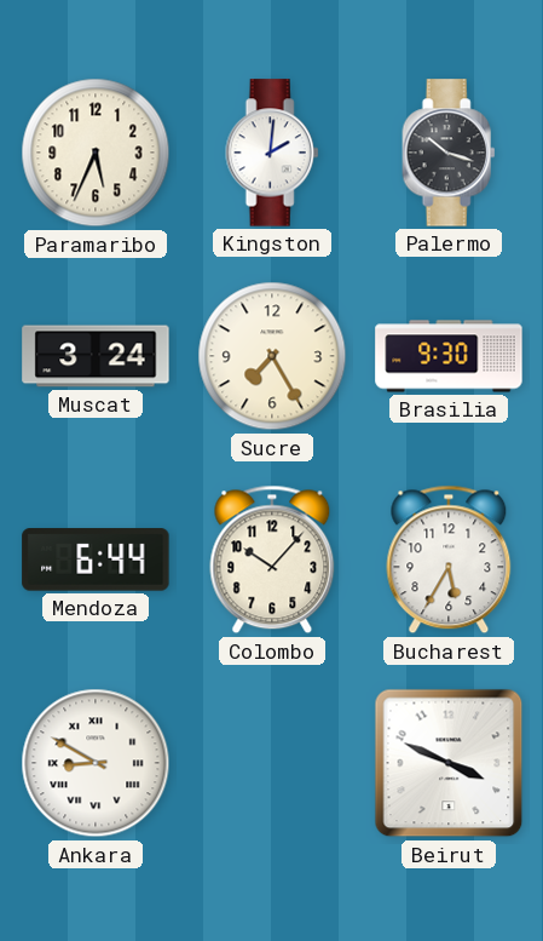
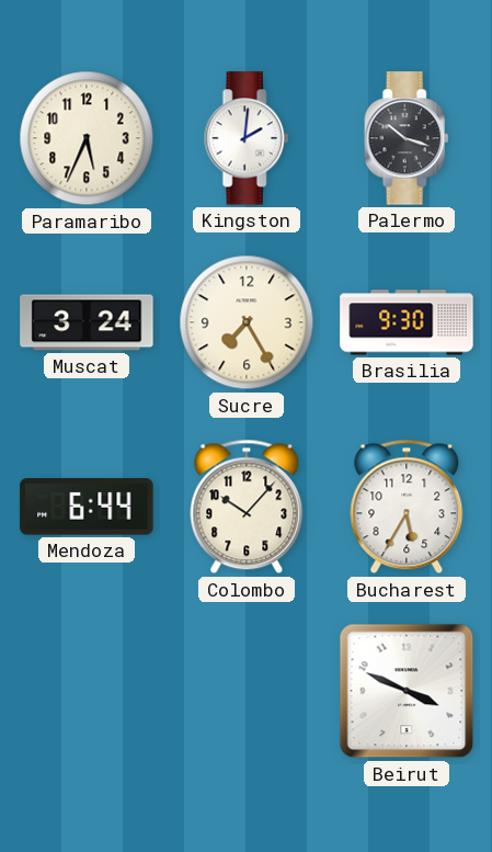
Ankara: 8:50 -> none (96, 763)
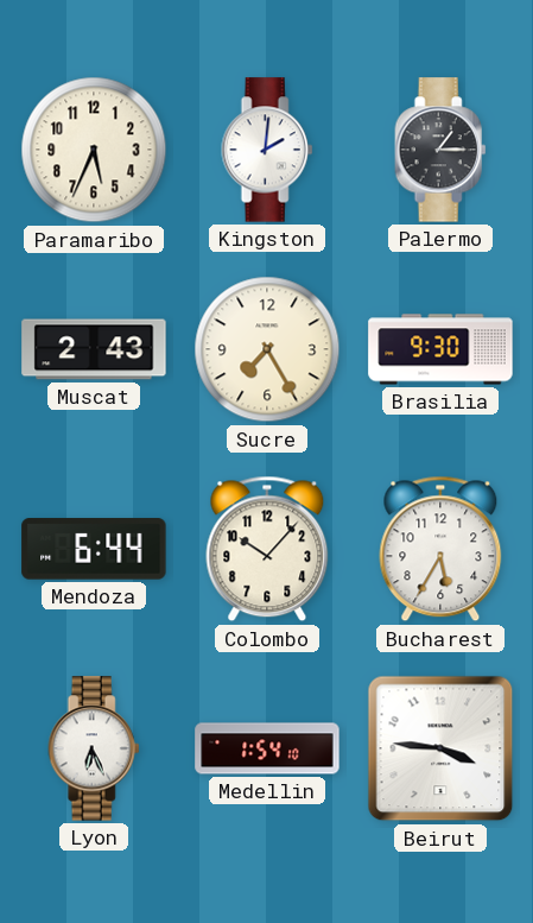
Palermo: 10:18 -> 1:15 (440, 150)
Muscat: 3:24 -> 2:43 (94, 349)
Lyon: none -> 6:26 (94, 748)
Medellin: none -> 1:54 (267, 748)
Beirut: 3:49 -> 3:46 (440, 748)
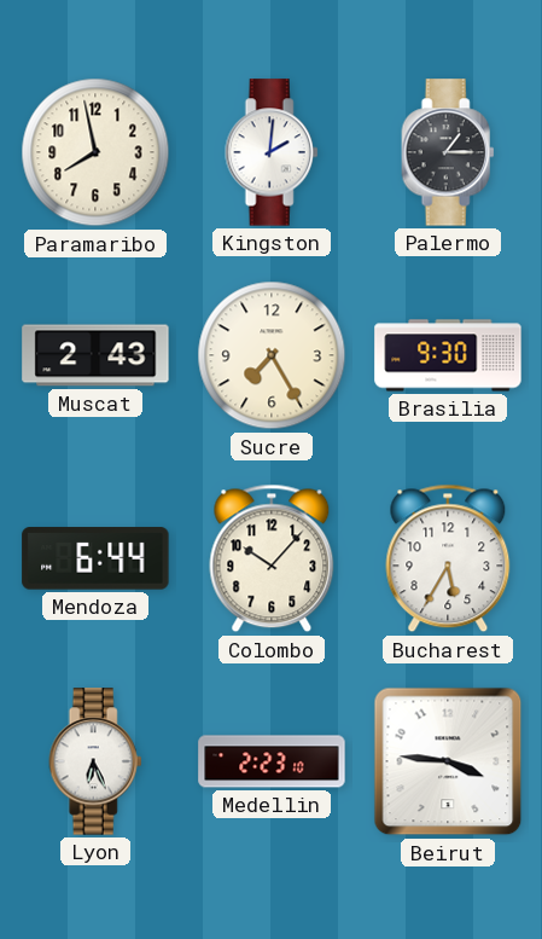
Paramaribo: 5:34 -> 7:58 (95, 152)
Medellin: 1:54 -> 2:23 (272, 761)
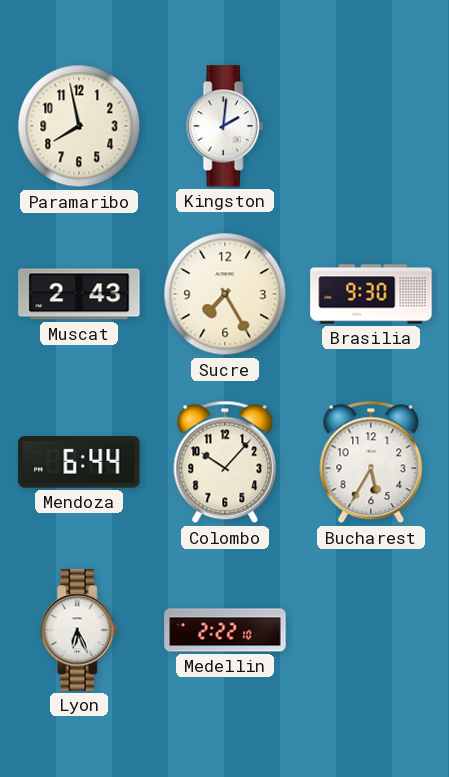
Palermo: 1:15 -> none (448, 152)
Medellin: 2:23 -> 2:22 (225, 630)
Beirut: 3:46 -> none (448, 761)
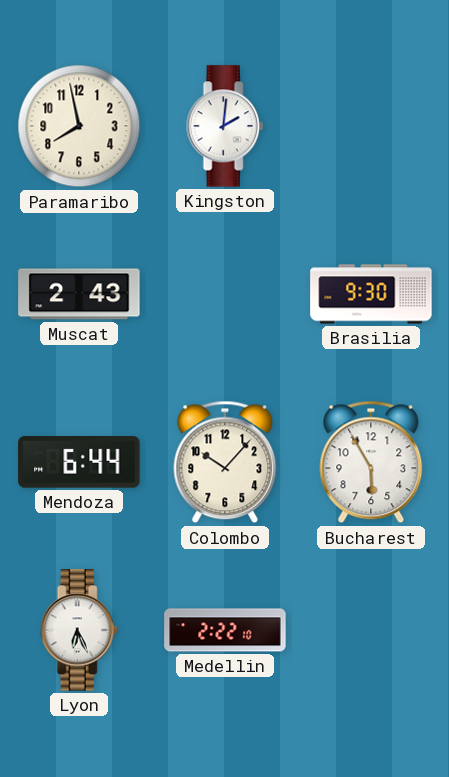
Sucre: 7:25 -> none (225, 294)
Bucharest: 5:35 -> 5:55 (371, 462)
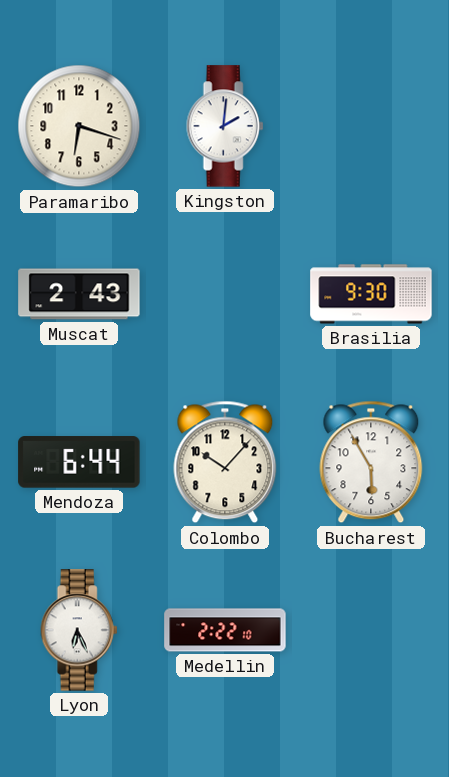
Paramaribo: 7:58 -> 6:18 (79, 126)
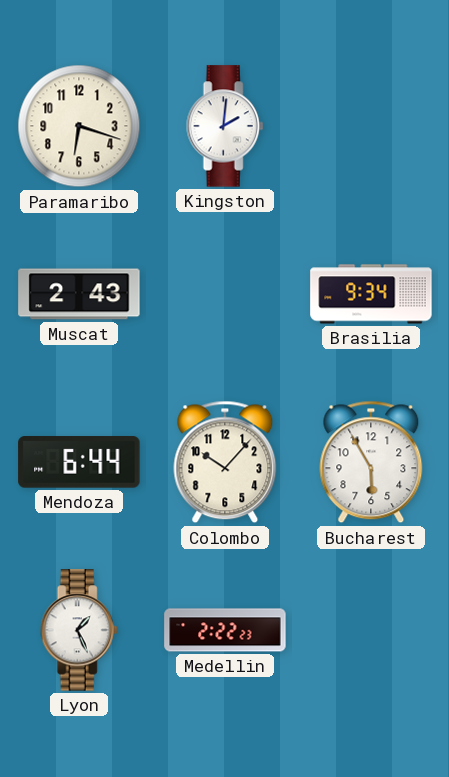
Brasilia: 9:30 -> 9:34 (371, 294)
Lyon: 6:26 -> 1:26 (79, 630)
Medellin: 2:22:10 -> 2:22:23 (225, 630)
